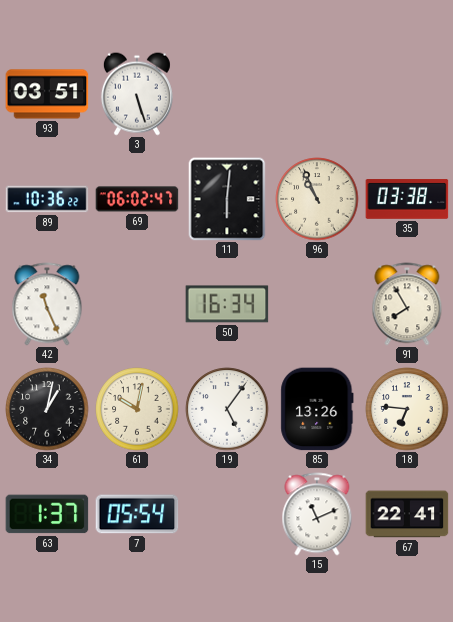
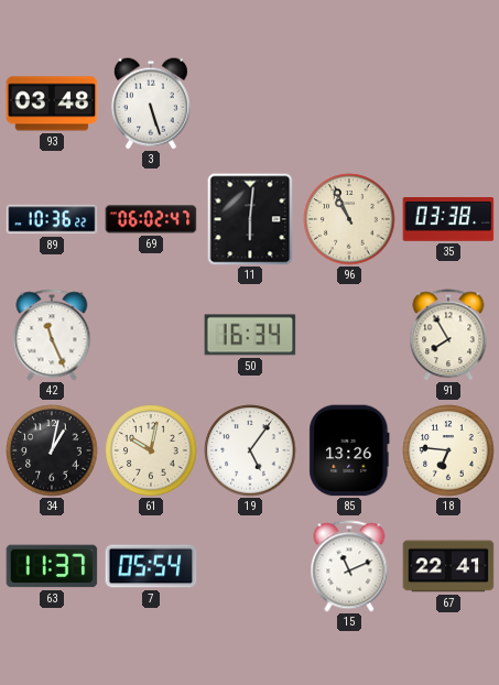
93: 03:51 -> 03:48 (52, 104)
63: 1:37 -> 11:37 (52, 566)
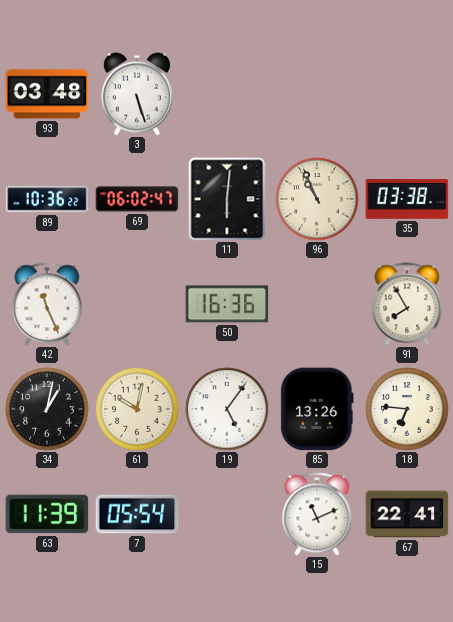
50: 16:34 -> 16:36 (227, 304)
63: 11:37 -> 11:39 (47, 514)
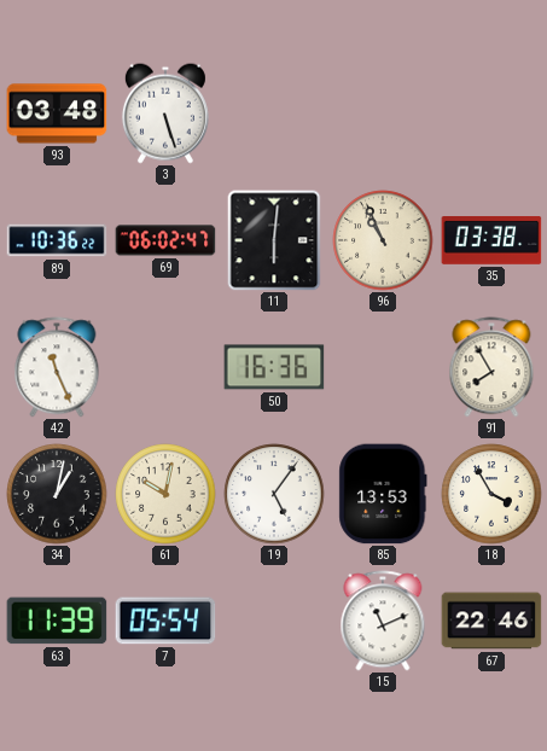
85: 13:26 -> 13:53 (383, 494)
18: 6:46 -> 3:55 (491, 494)
67: 22:41 -> 22:46 (491, 621)
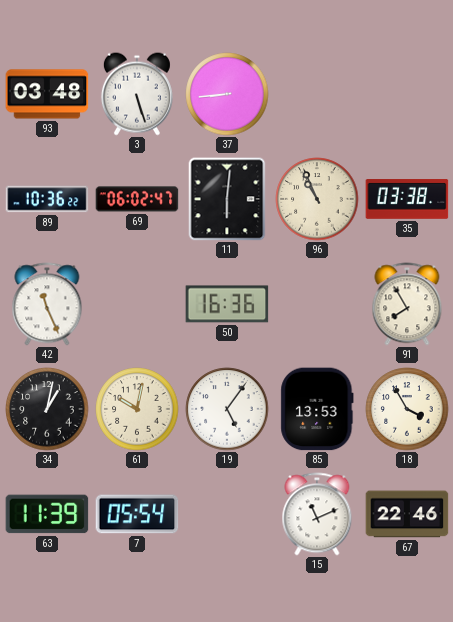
37: none -> 8:44 (227, 94)
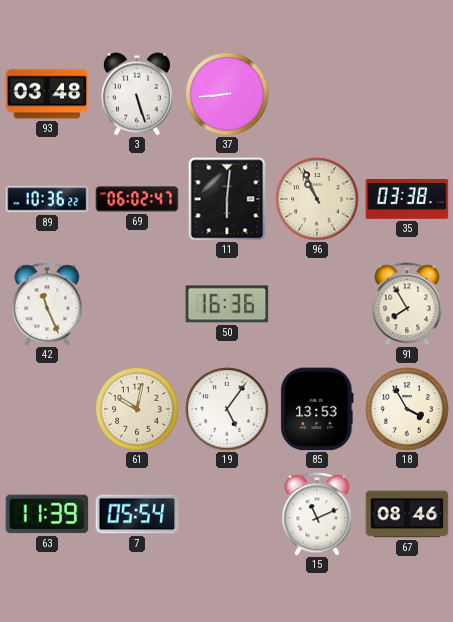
34: 1:02 -> none (47, 409)
67: 22:46 -> 08:46 (407, 514)
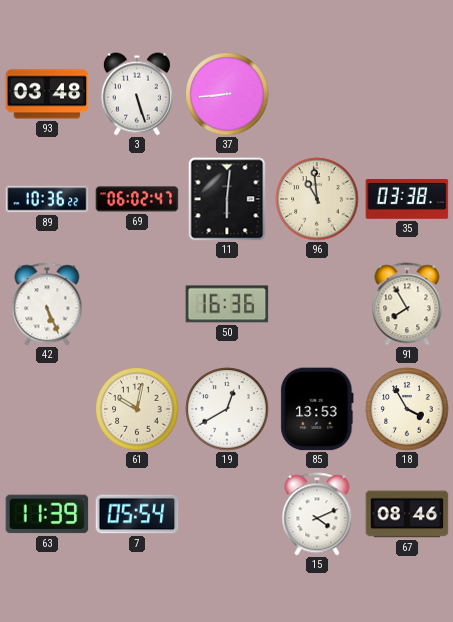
96: 10:56 -> 10:59 (317, 199)
42: 11:26 -> 5:26 (47, 304)
19: 5:06 -> 12:40 (227, 409)
15: 11:11 -> 4:11 (317, 514)
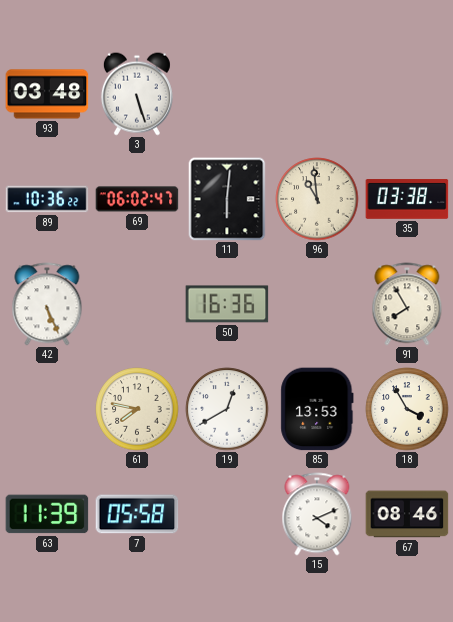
37: 8:44 -> none (227, 94)
61: 10:02 -> 7:47 (137, 409)
7: 05:54 -> 05:58 (137, 514)
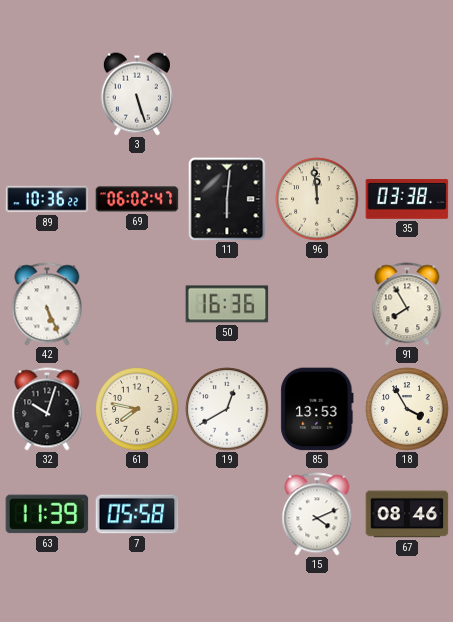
93: 03:48 -> none (47, 94)
96: 10:59 -> 11:59 (317, 199)
32: none -> 10:03 (47, 409)
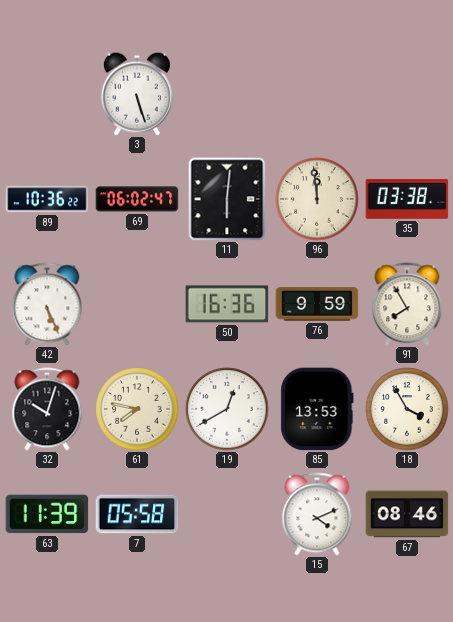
76: none -> 9:59 (317, 304)
